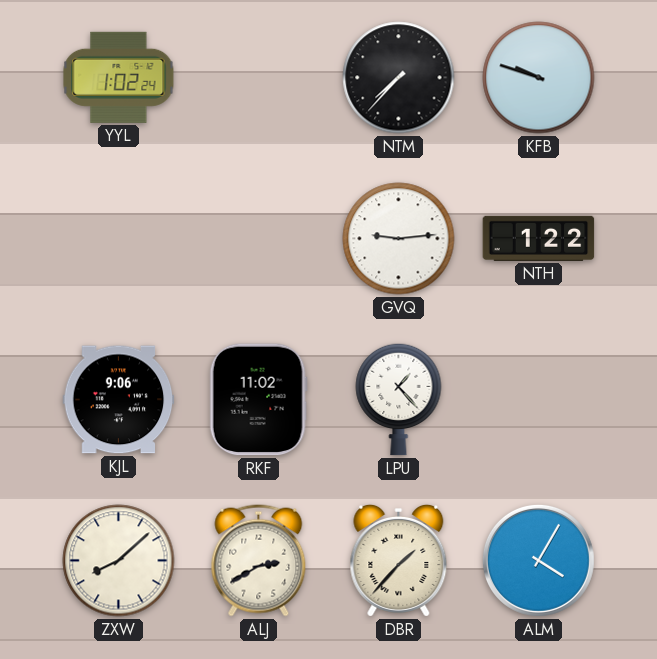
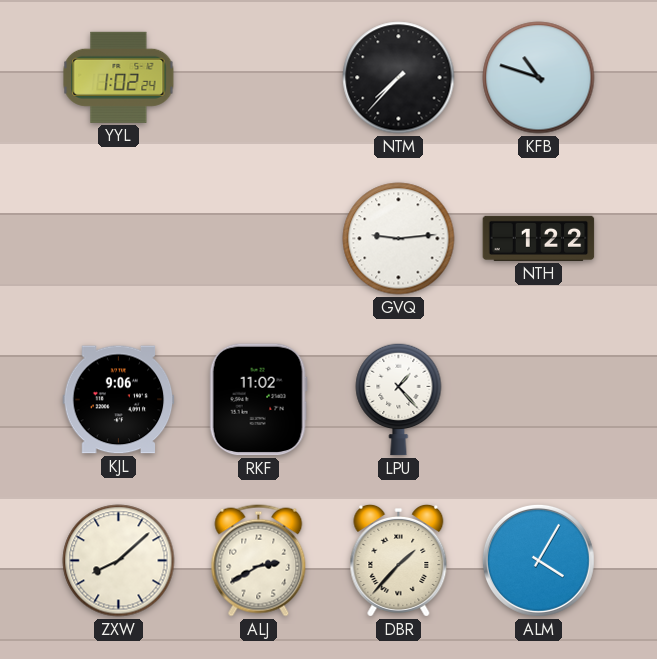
KFB: 9:48 -> 10:48 (539, 78)
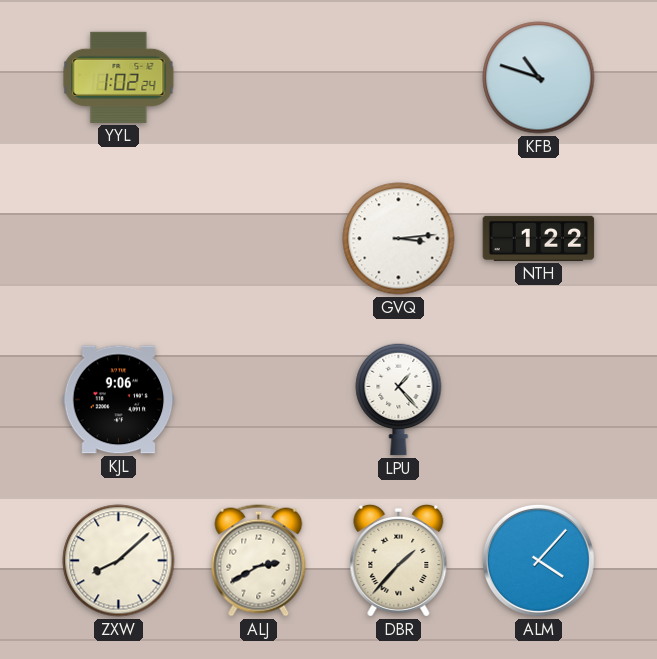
NTM: 7:37 -> none (399, 78)
GVQ: 9:14 -> 3:14 (399, 239)
RKF: 11:02 -> none (258, 400)
ALM: 4:05 -> 4:07 (538, 560)
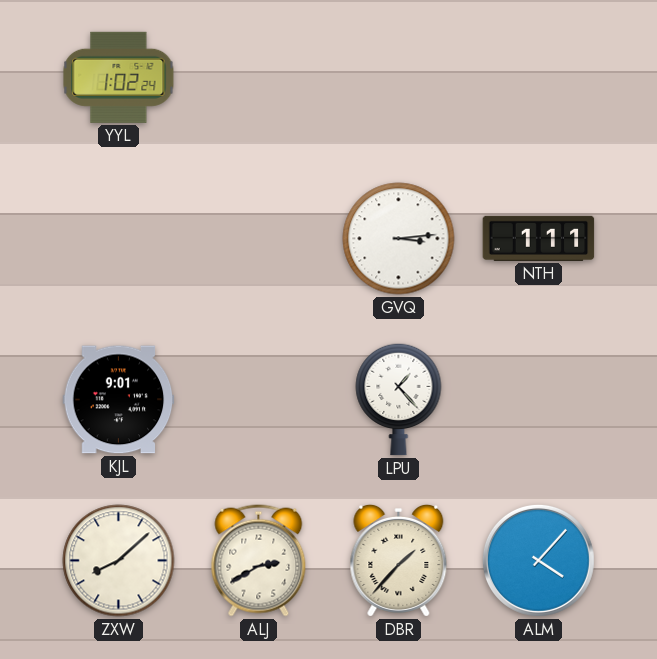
KFB: 10:48 -> none (539, 78)
NTH: 1:22 -> 1:11 (539, 238)
KJL: 9:06 -> 9:01 (119, 400)
